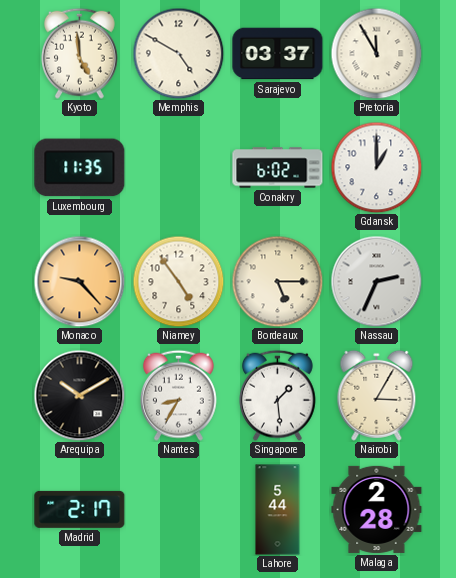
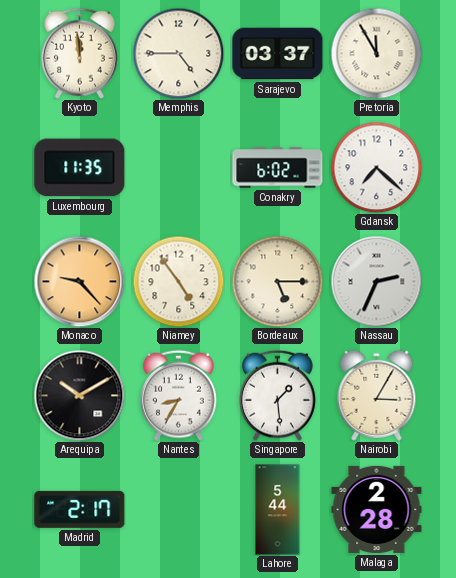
Kyoto: 4:59 -> 11:59 (80, 53)
Memphis: 4:50 -> 4:45 (178, 53)
Gdansk: 1:00 -> 7:22 (376, 167)
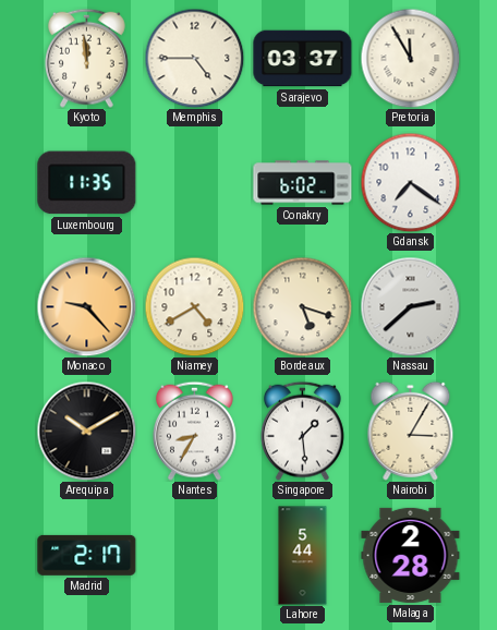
Gdansk: 7:22 -> 7:21 (410, 182)
Niamey: 4:54 -> 4:40 (194, 306)
Bordeaux: 5:15 -> 5:18 (302, 306)
Nassau: 2:34 -> 2:38 (410, 306)
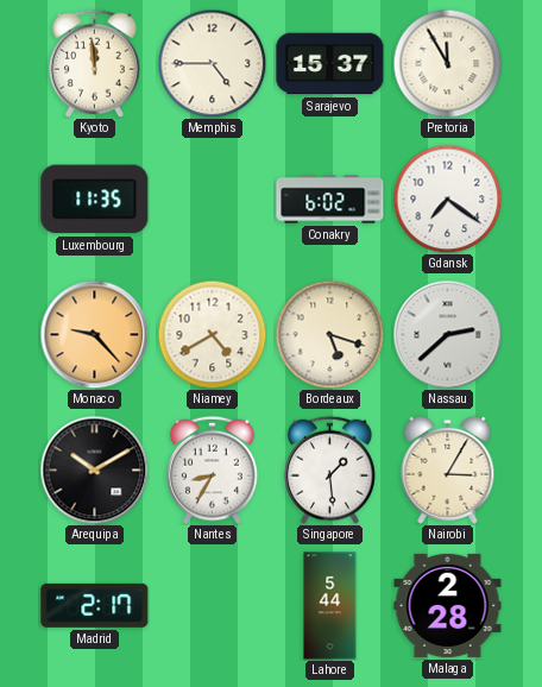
Sarajevo: 03:37 -> 15:37 (330, 64)
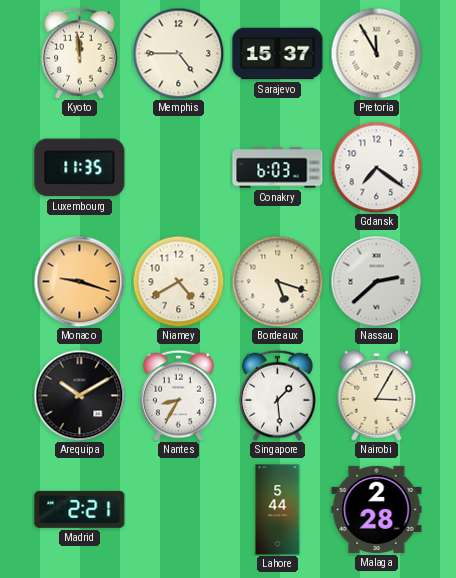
Conakry: 6:02 -> 6:03 (278, 168)
Monaco: 9:23 -> 9:18 (79, 281)
Madrid: 2:17 -> 2:21 (80, 509)
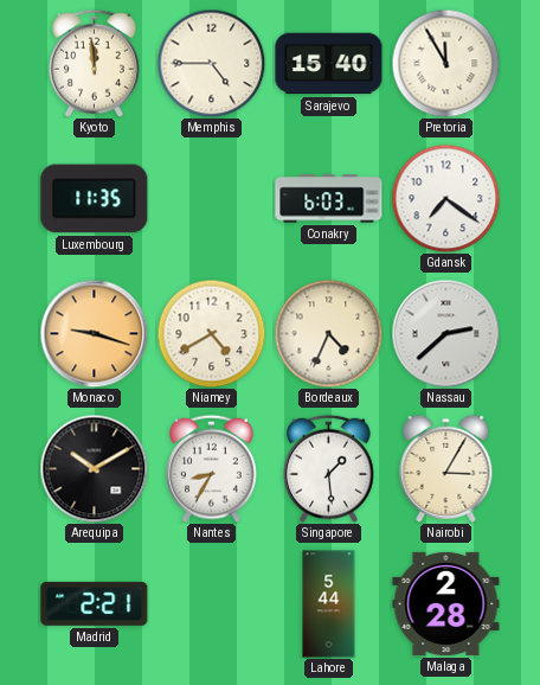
Sarajevo: 15:37 -> 15:40 (329, 64)
Bordeaux: 5:18 -> 4:34 (328, 333)
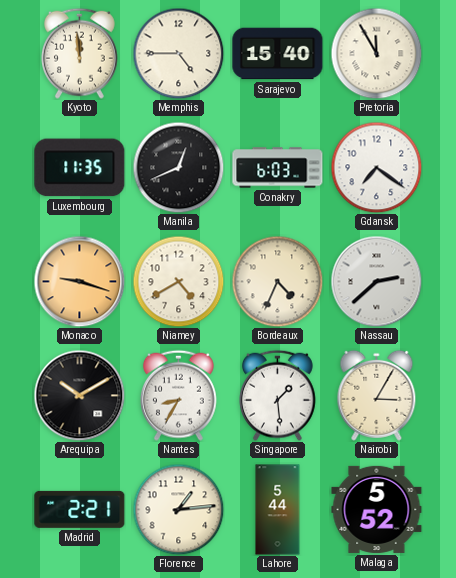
Manila: none -> 12:41 (178, 167)
Florence: none -> 1:14 (178, 509)
Malaga: 2:28 -> 5:52 (377, 509)
